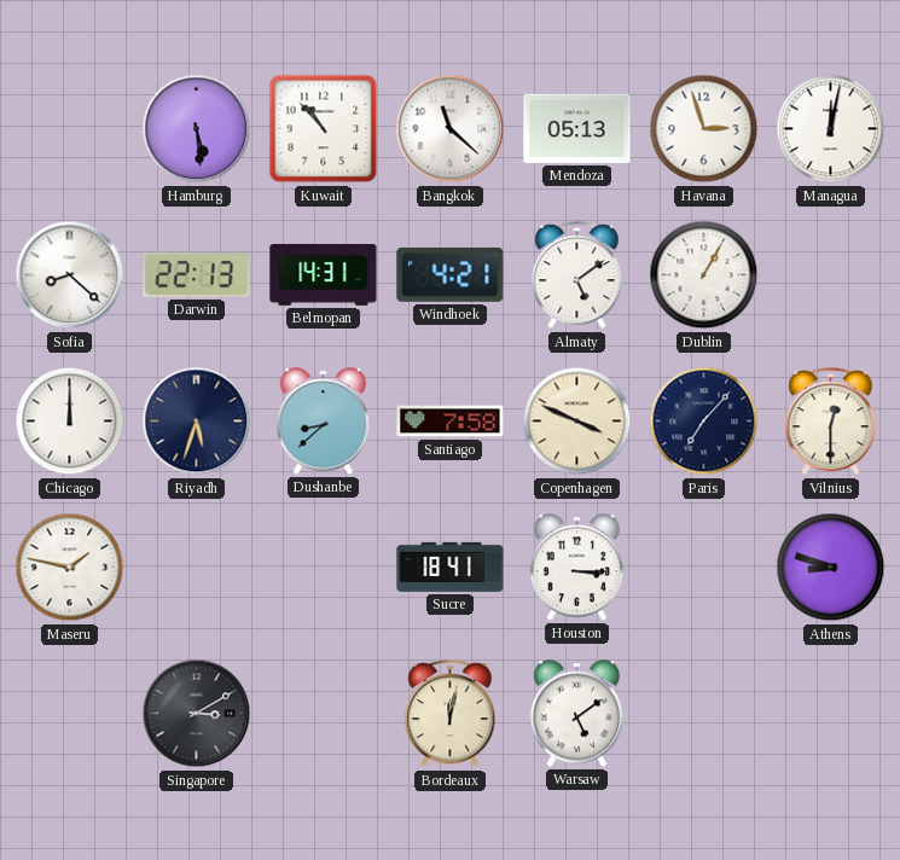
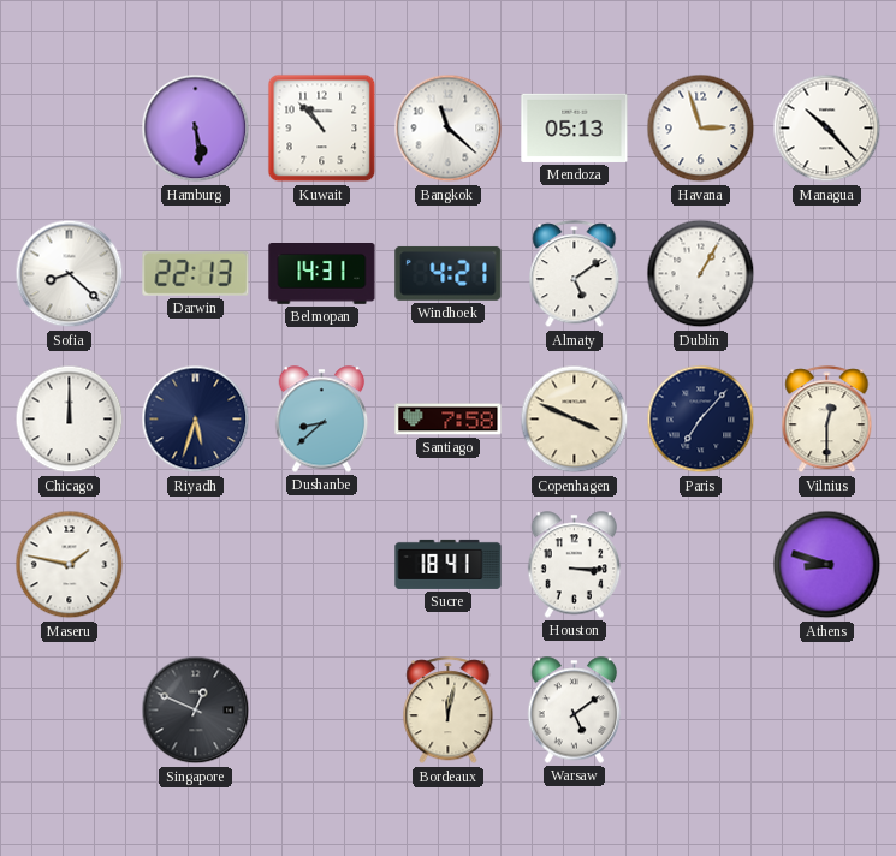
Managua: 12:02 -> 10:23 (827, 129)
Singapore: 3:10 -> 12:49 (196, 711)
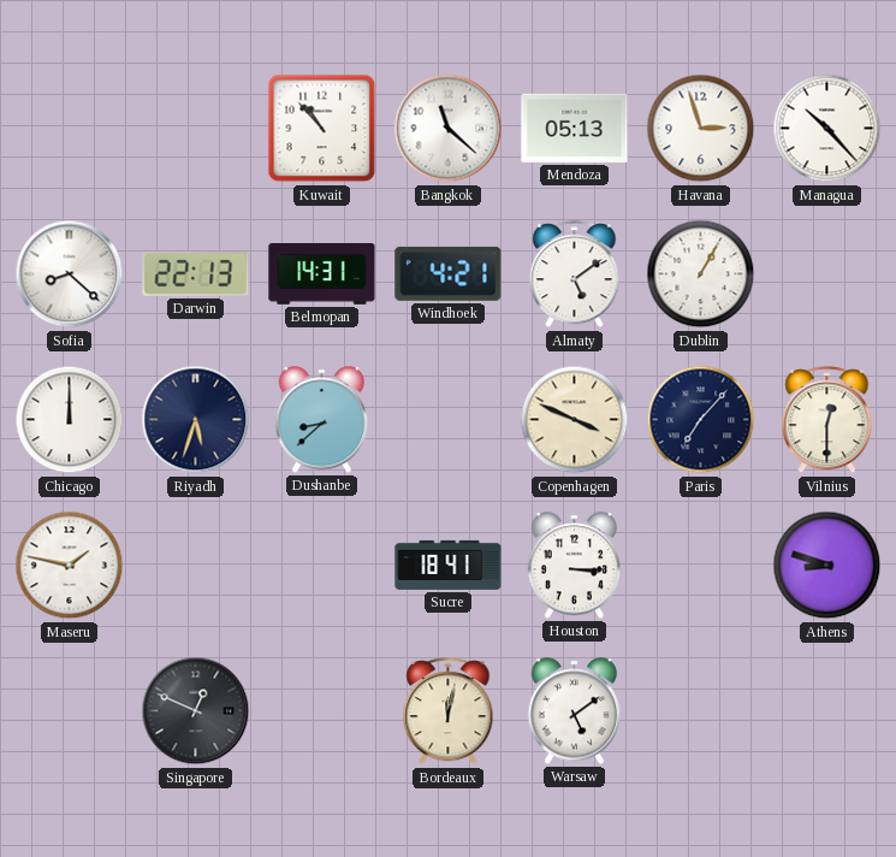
Hamburg: 5:29 -> none (196, 129)
Santiago: 7:58 -> none (449, 420)
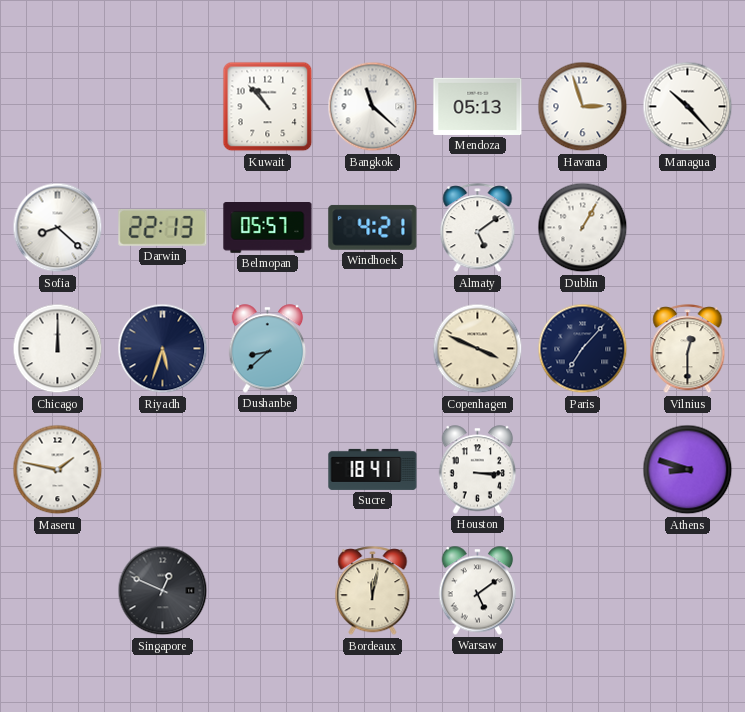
Belmopan: 14:31 -> 05:57 (268, 228)
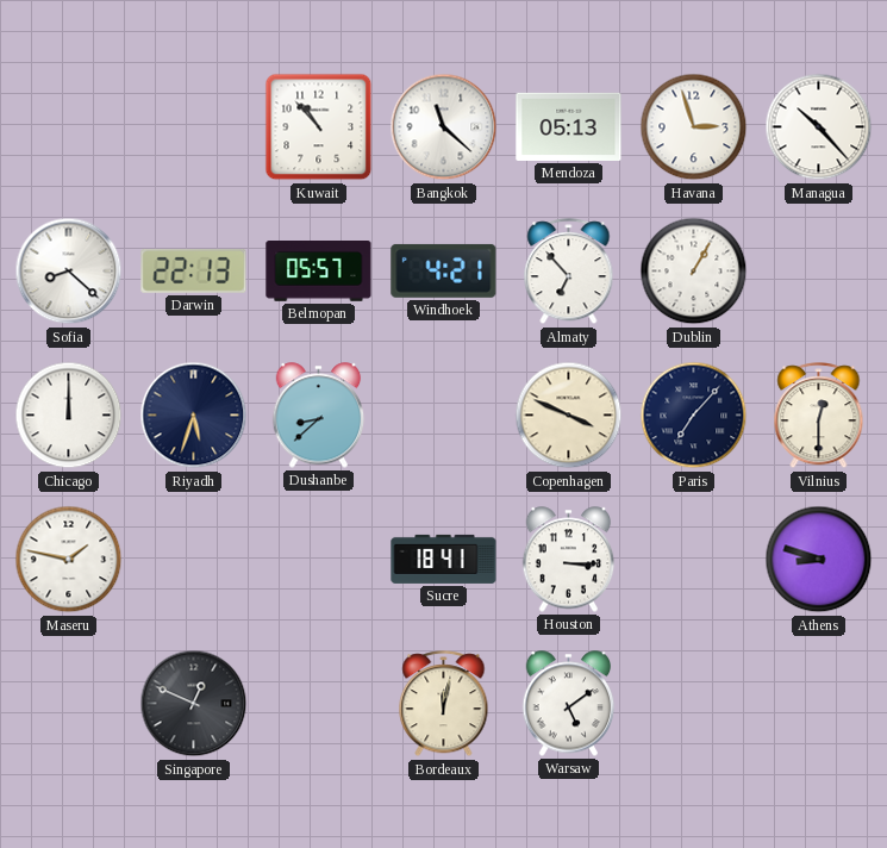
Almaty: 5:09 -> 6:53 (569, 272)
